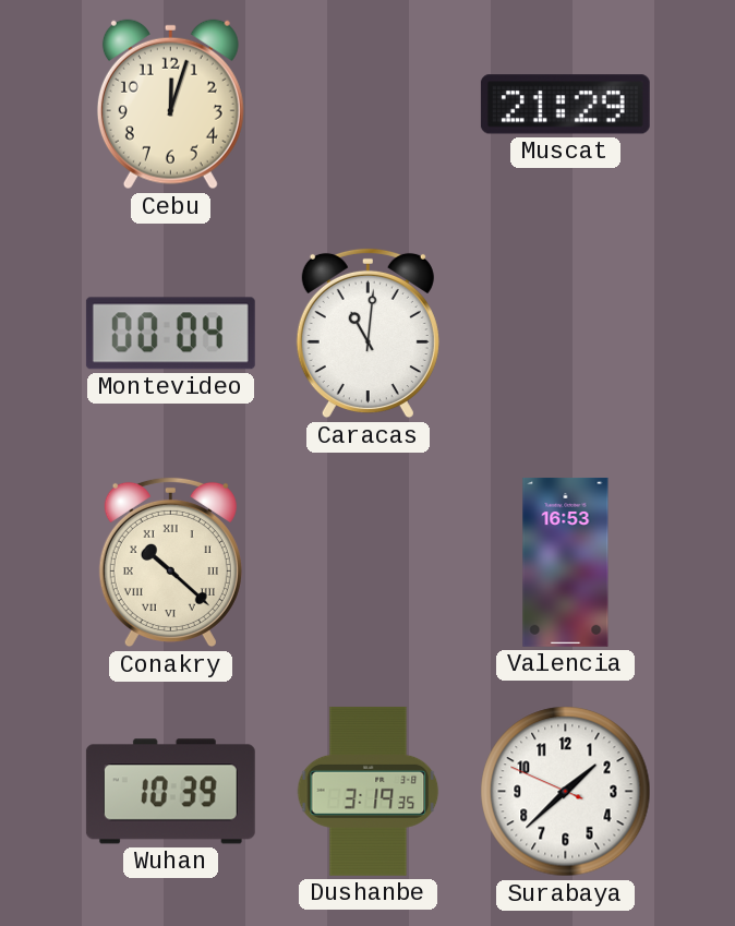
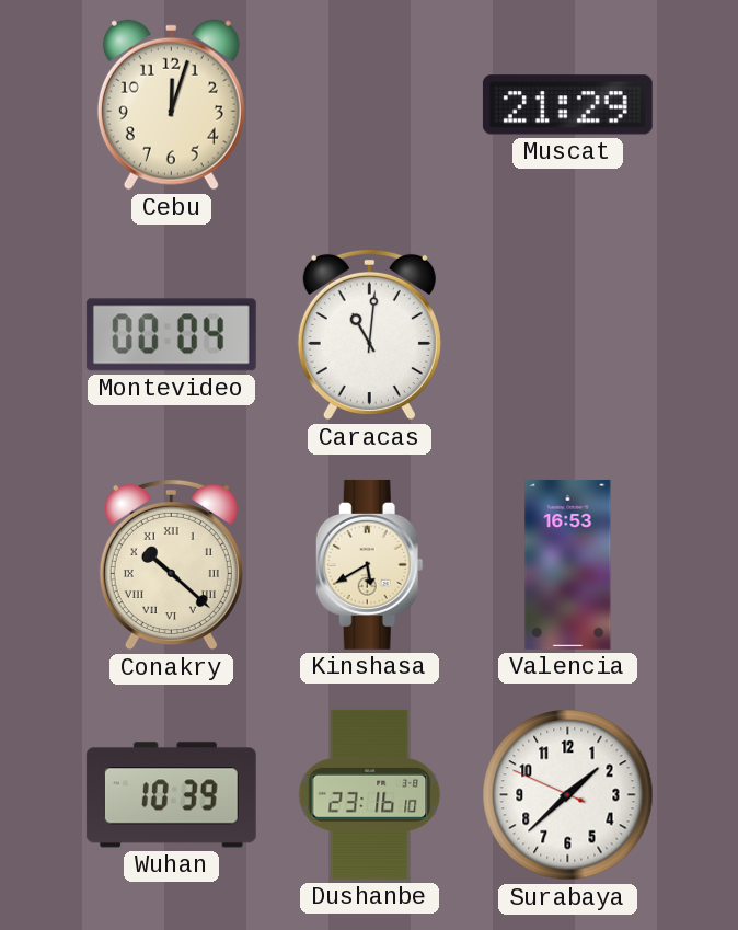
Kinshasa: none -> 5:40 (369, 564)
Dushanbe: 3:19 -> 23:16 (370, 794)
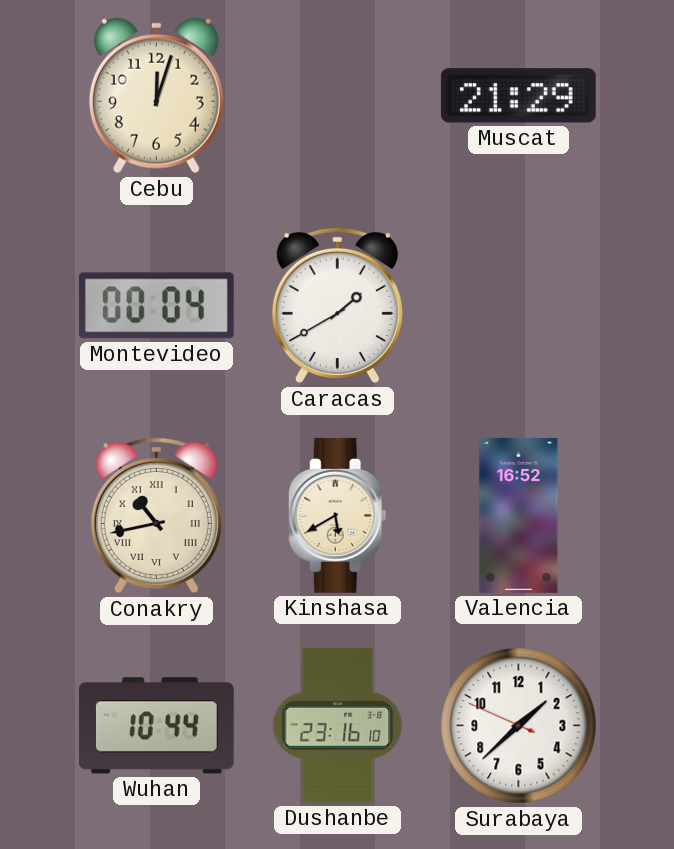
Caracas: 11:01 -> 1:40 (337, 306)
Conakry: 10:22 -> 10:43 (156, 516)
Valencia: 16:53 -> 16:52 (519, 515)
Wuhan: 10:39 -> 10:44 (156, 726)
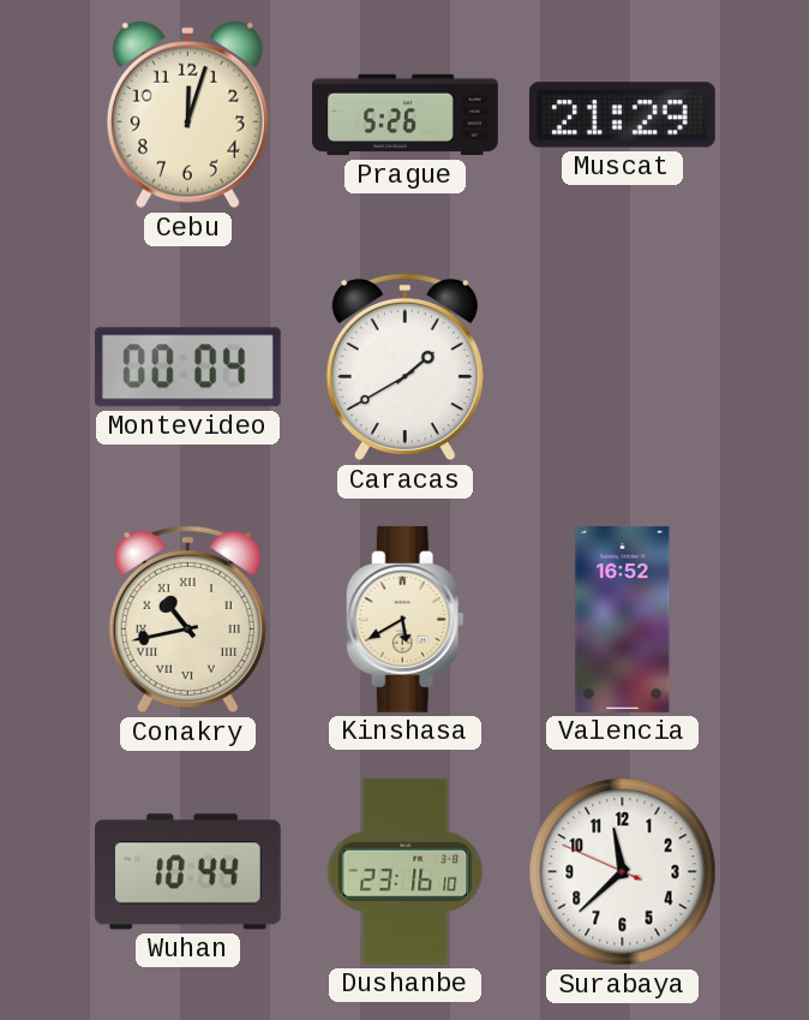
Prague: none -> 5:26 (404, 115)
Surabaya: 1:37 -> 11:37 (623, 872)
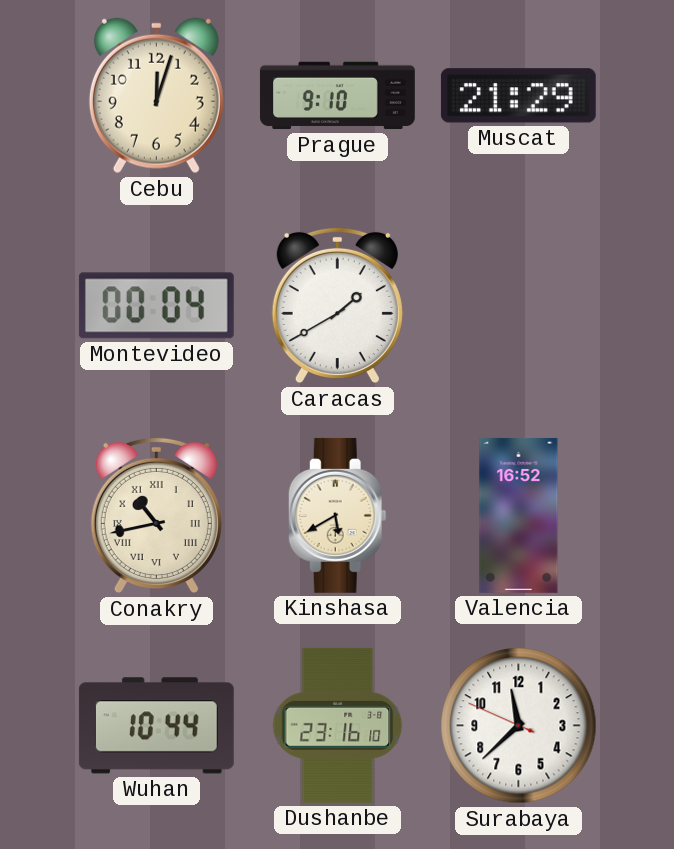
Prague: 5:26 -> 9:10 (337, 96)
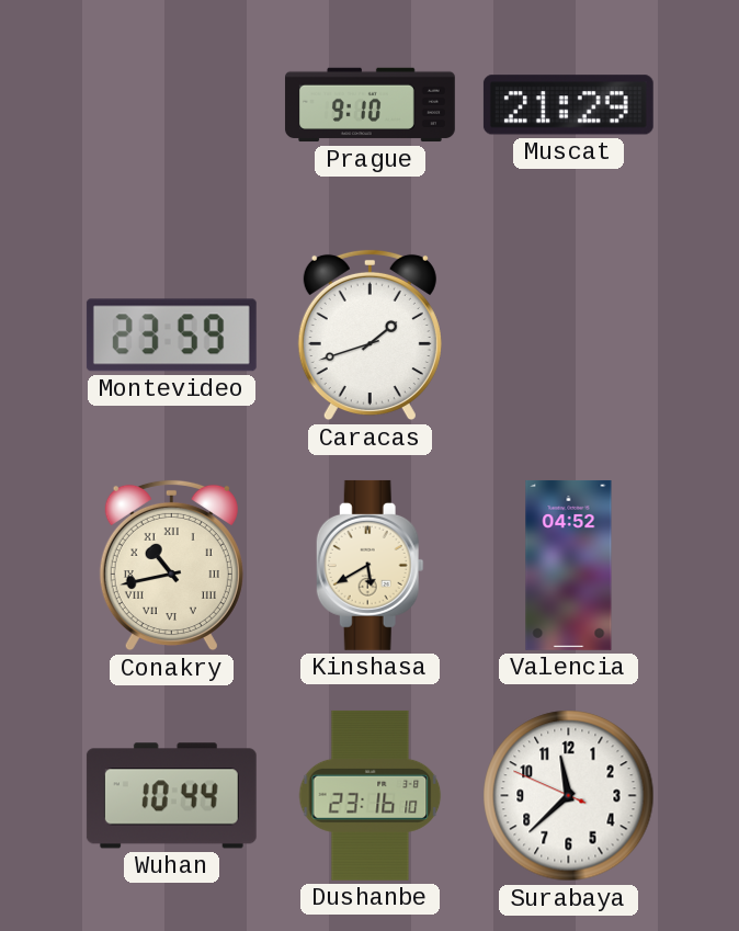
Cebu: 12:03 -> none (156, 96)
Montevideo: 00:04 -> 23:59 (171, 336)
Caracas: 1:40 -> 1:42 (369, 336)
Valencia: 16:52 -> 04:52 (569, 565)
